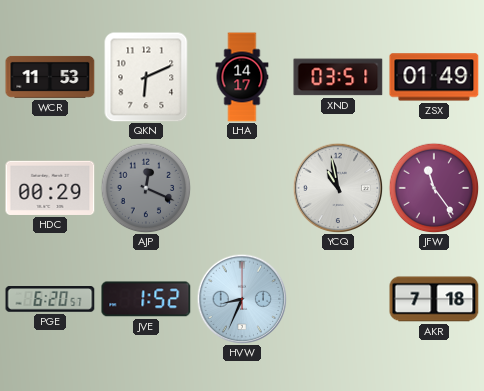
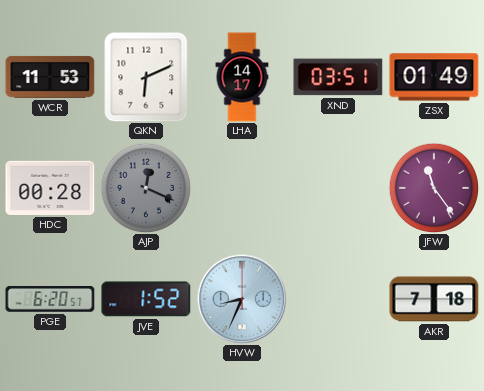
HDC: 00:29 -> 00:28 (50, 188)
YCQ: 10:58 -> none (338, 188)
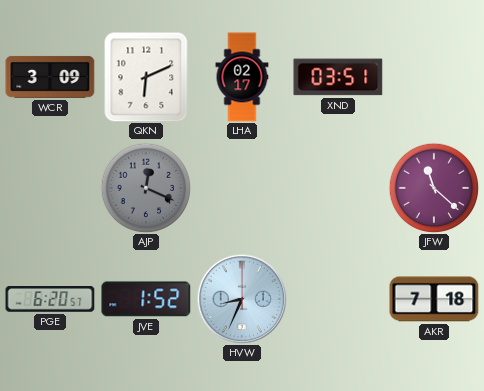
WCR: 11:53 -> 3:09 (50, 77)
LHA: 14:17 -> 02:17 (242, 77)
ZSX: 01:49 -> none (434, 77)
HDC: 00:28 -> none (50, 188)
JFW: 11:24 -> 11:22 (434, 188)
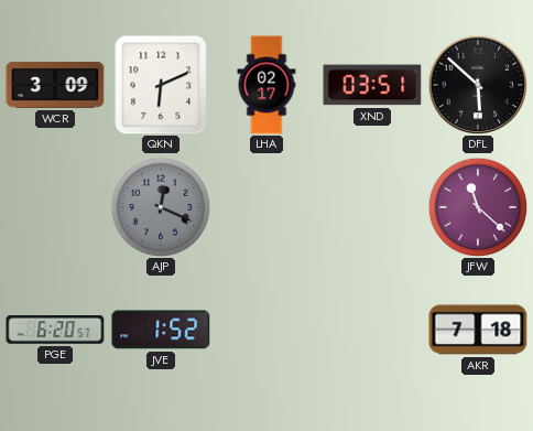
DFL: none -> 5:52 (478, 85)
HVW: 8:34 -> none (242, 299)
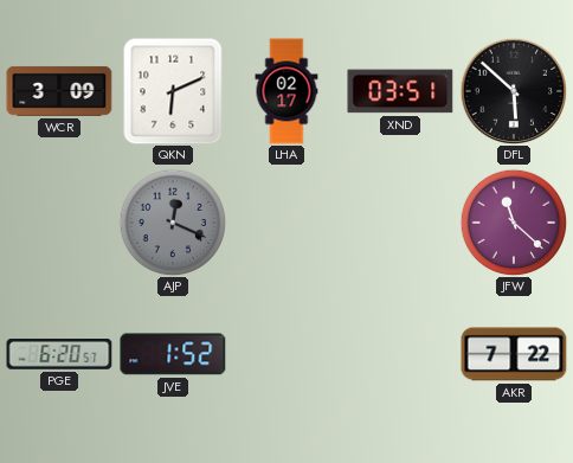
AKR: 7:18 -> 7:22 (514, 354)
